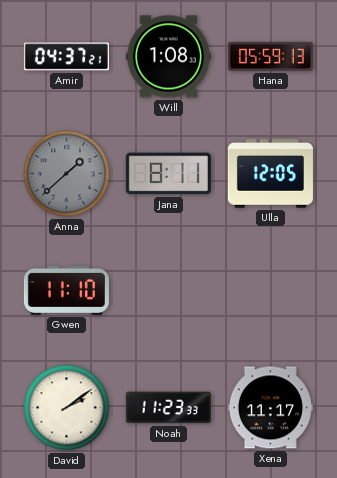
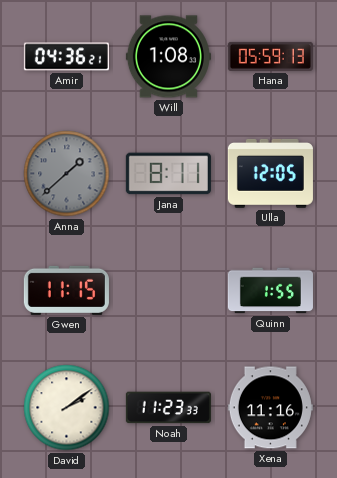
Amir: 04:37 -> 04:36 (66, 57)
Gwen: 11:10 -> 11:15 (66, 290)
Quinn: none -> 1:55 (270, 291)
Xena: 11:17 -> 11:16 (270, 408)
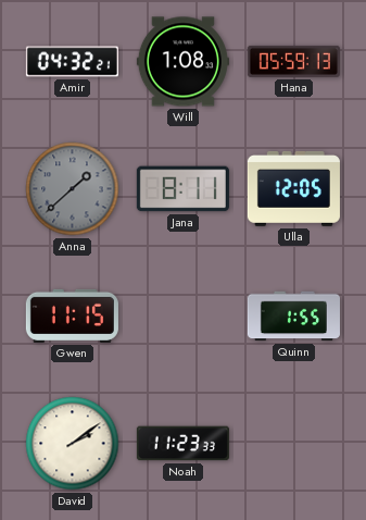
Amir: 04:36 -> 04:32 (72, 62)
Xena: 11:16 -> none (270, 408)
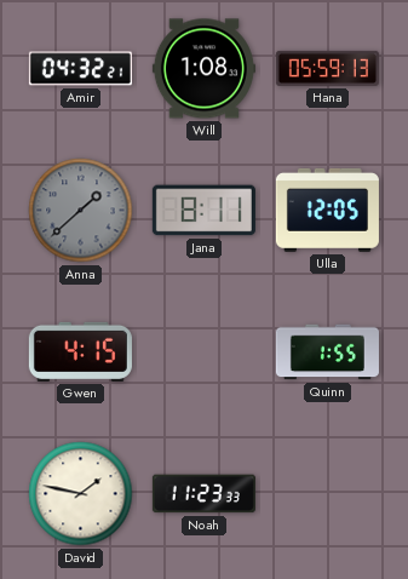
Gwen: 11:15 -> 4:15 (80, 351)
David: 2:09 -> 1:47 (81, 494)
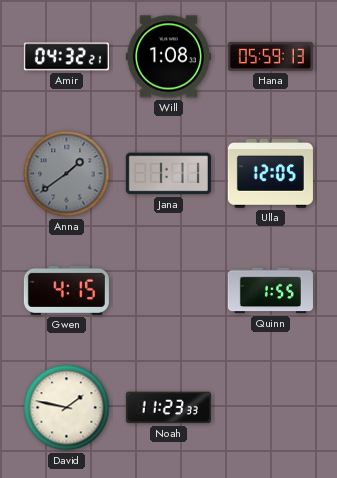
Anna: 1:38 -> 1:39 (67, 174)
Jana: 8:11 -> 1:11 (168, 174)
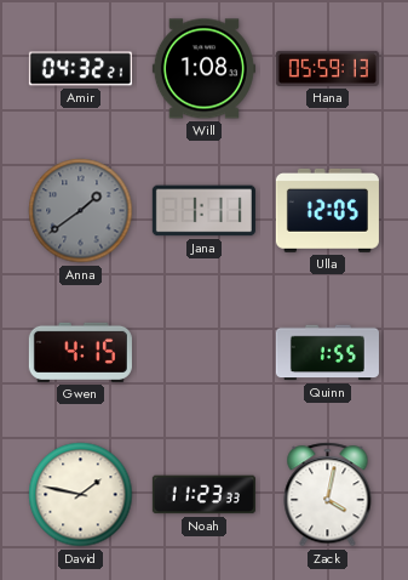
Zack: none -> 4:02 (328, 495)
